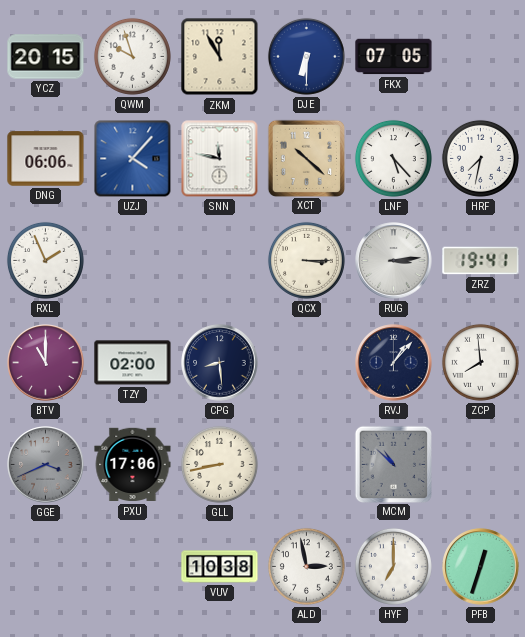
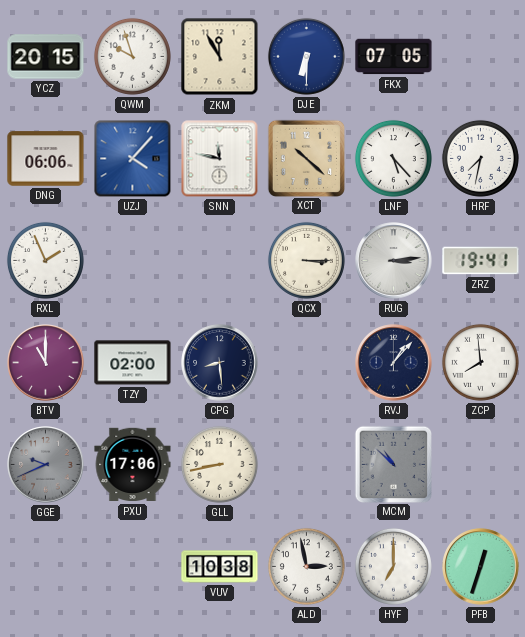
GGE: 3:41 -> 9:41 (46, 465)
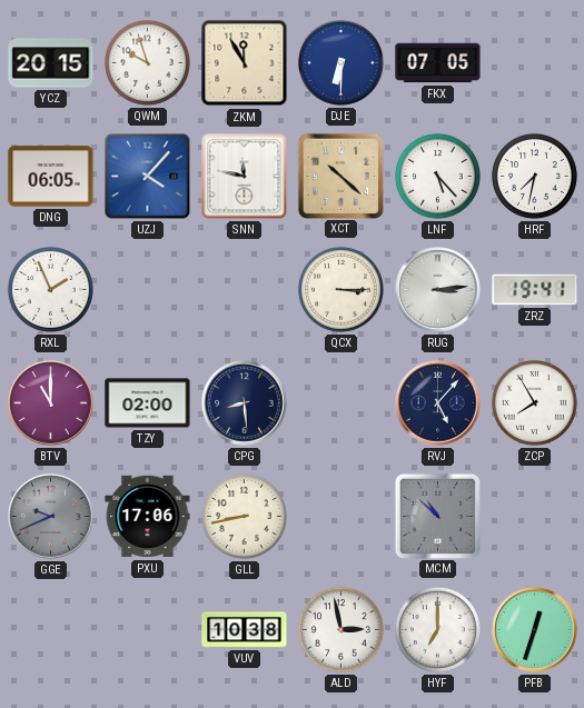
DNG: 06:06 -> 06:05 (51, 177)
RVJ: 1:07 -> 5:07 (438, 403)
ZCP: 7:59 -> 7:55 (534, 402)
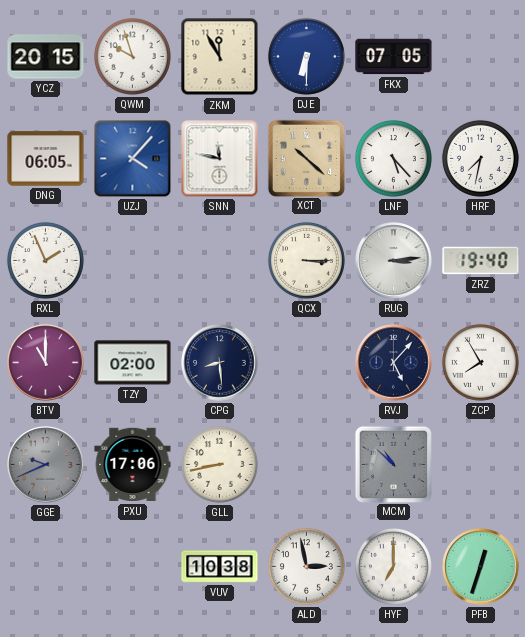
ZRZ: 19:41 -> 19:40 (481, 261)
